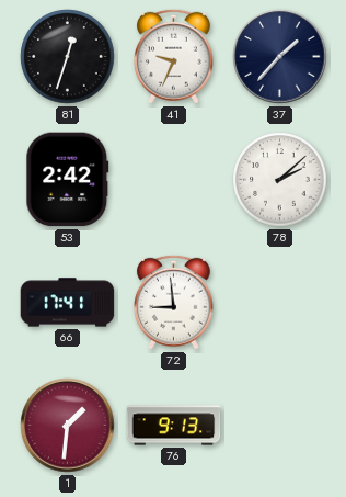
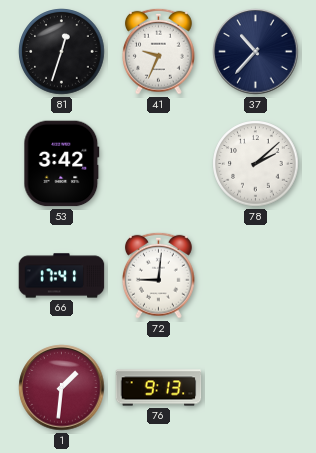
37: 1:37 -> 10:37 (256, 52)
53: 2:42 -> 3:42 (62, 164)
72: 8:59 -> 9:01 (158, 275)
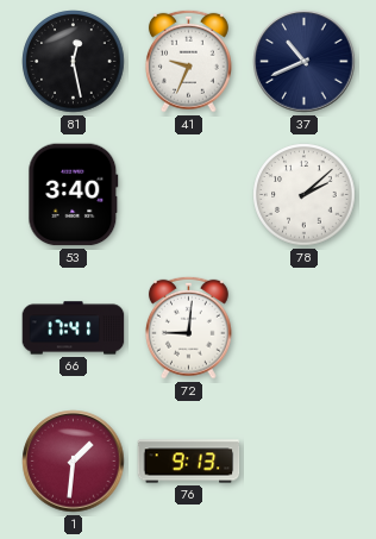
81: 12:33 -> 12:28 (74, 62)
37: 10:37 -> 10:41 (305, 62)
53: 3:42 -> 3:40 (74, 195)
